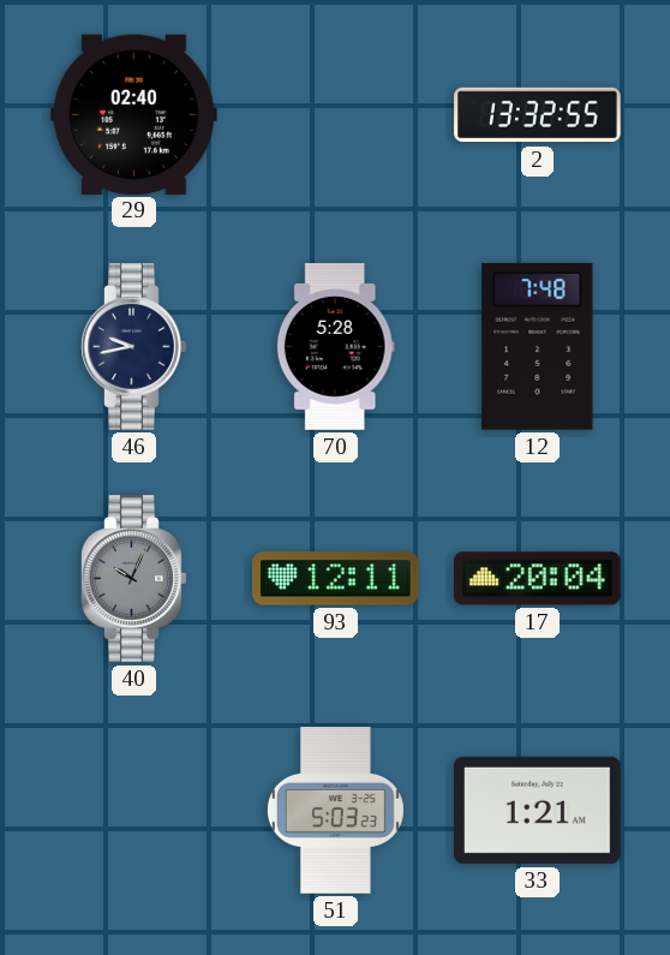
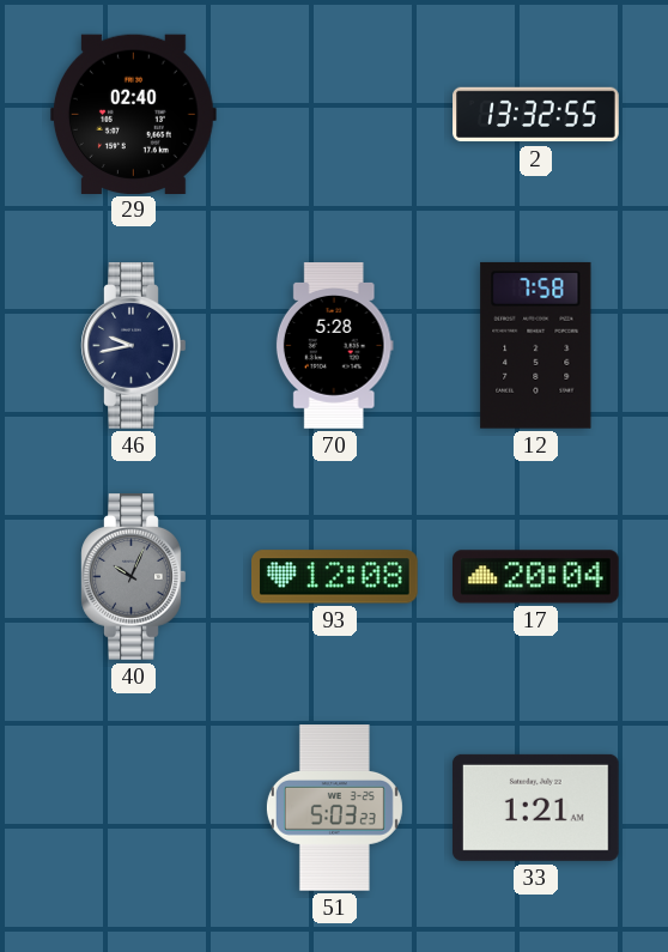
12: 7:48 -> 7:58 (536, 345)
93: 12:11 -> 12:08 (335, 577)
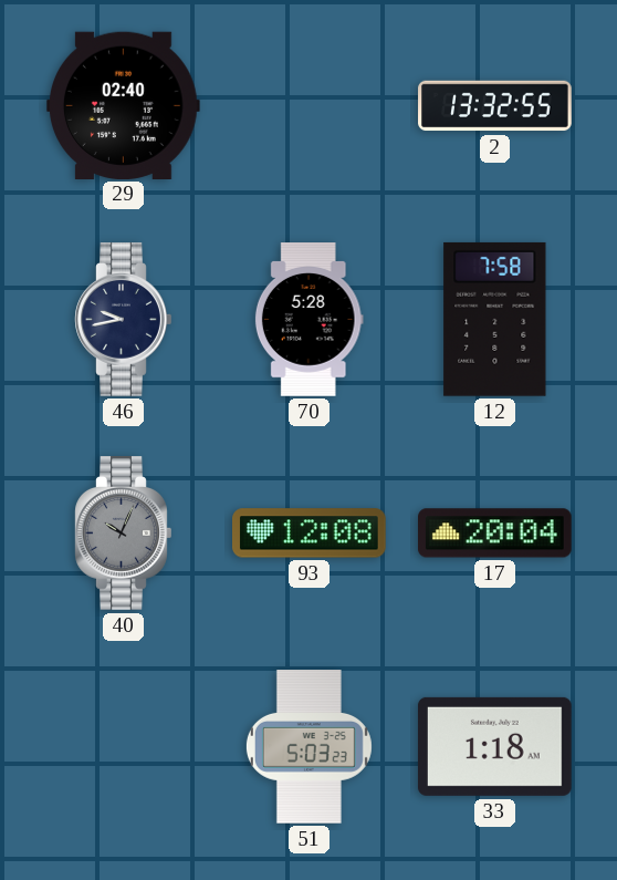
33: 1:21 -> 1:18 (495, 746)
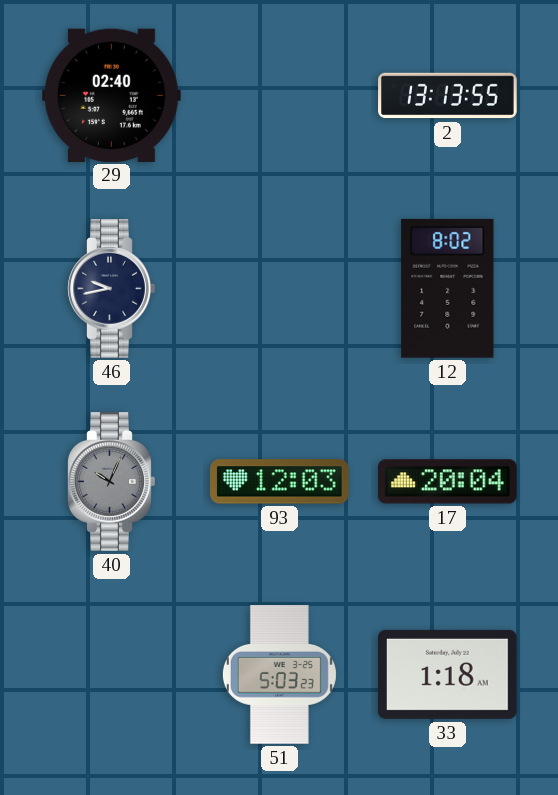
2: 13:32 -> 13:13 (448, 96)
70: 5:28 -> none (308, 320)
12: 7:58 -> 8:02 (448, 288)
93: 12:08 -> 12:03 (280, 482)
